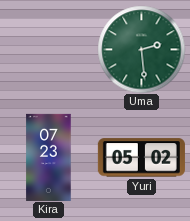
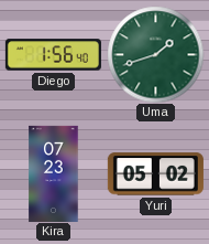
Diego: none -> 1:56 (53, 55)
Uma: 2:29 -> 1:42 (155, 54)
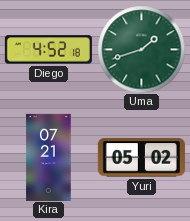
Diego: 1:56 -> 4:52 (48, 50)
Kira: 07:23 -> 07:21 (49, 157)
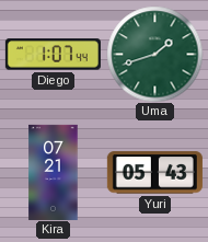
Diego: 4:52 -> 1:07 (53, 55)
Yuri: 05:02 -> 05:43 (154, 173)
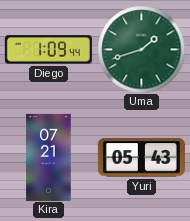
Diego: 1:07 -> 1:09 (48, 50)
